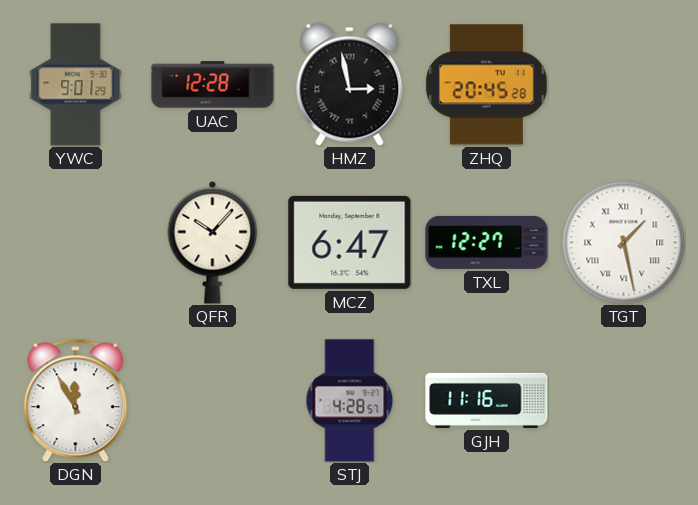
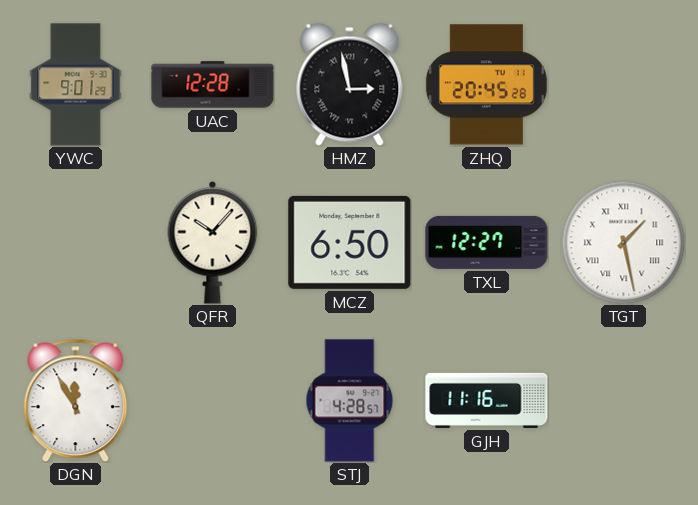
MCZ: 6:47 -> 6:50 (350, 242)
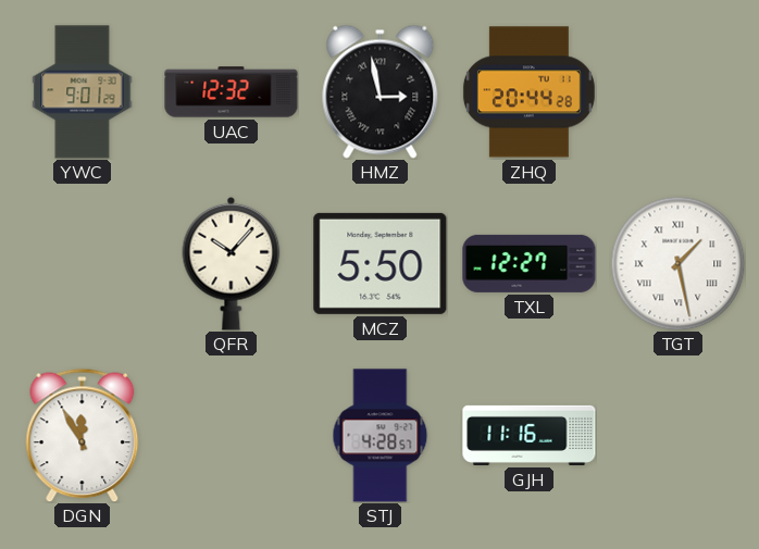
UAC: 12:28 -> 12:32 (232, 92)
ZHQ: 20:45 -> 20:44 (528, 92)
MCZ: 6:50 -> 5:50 (381, 263)
